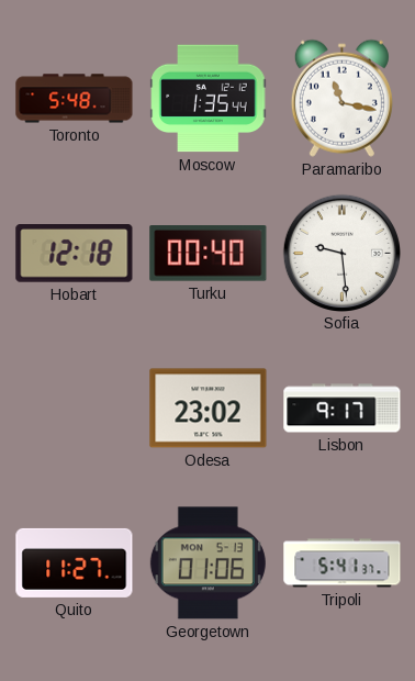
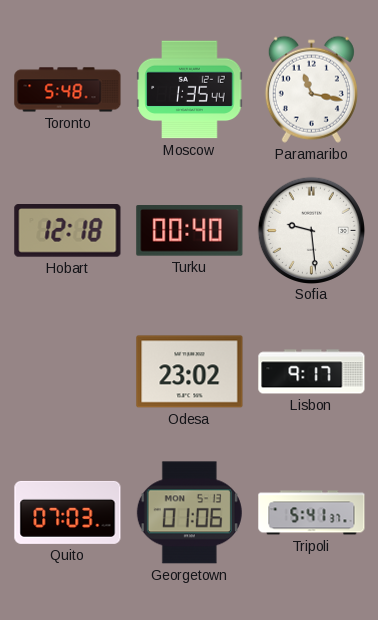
Quito: 11:27 -> 07:03 (68, 512)
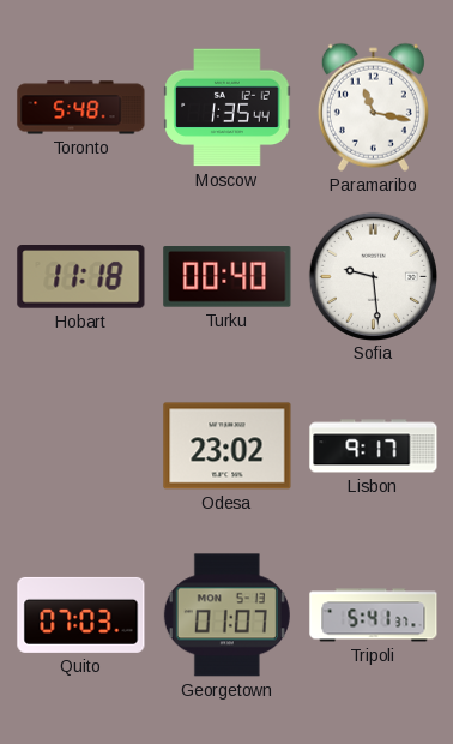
Hobart: 12:18 -> 11:18 (81, 277)
Georgetown: 01:06 -> 01:07 (226, 616)
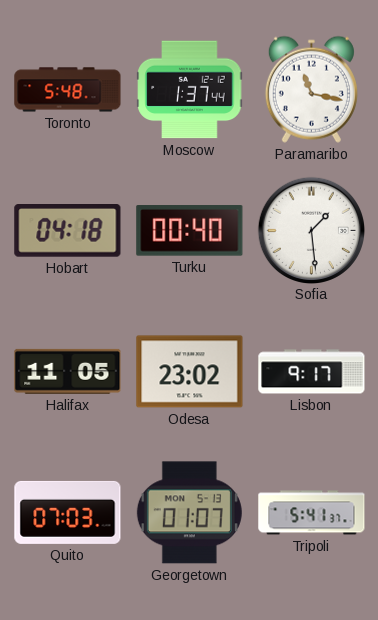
Moscow: 1:35 -> 1:37 (190, 90)
Hobart: 11:18 -> 04:18 (68, 231)
Sofia: 9:29 -> 1:29 (311, 230)
Halifax: none -> 11:05 (68, 371)
